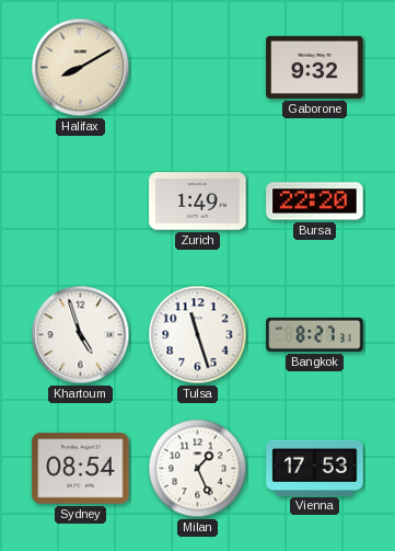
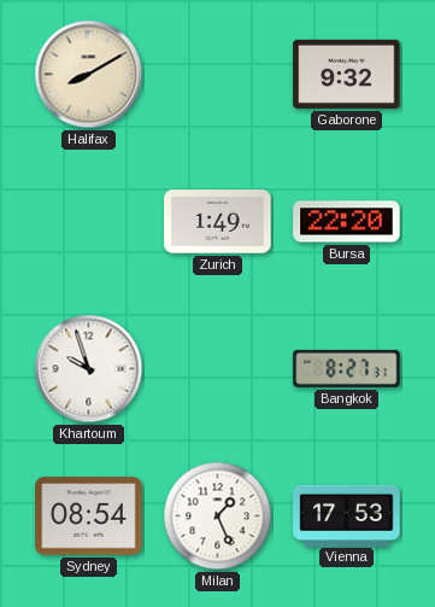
Khartoum: 4:57 -> 9:57 (89, 369)
Tulsa: 11:27 -> none (198, 335)
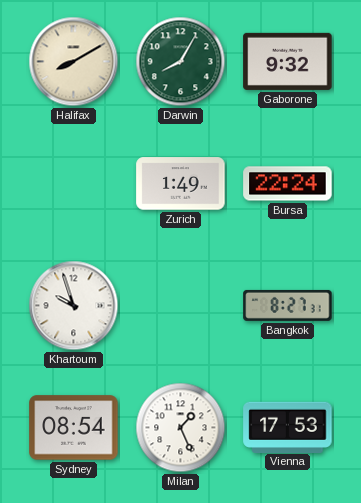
Darwin: none -> 8:05 (181, 62)
Bursa: 22:20 -> 22:24 (288, 184)
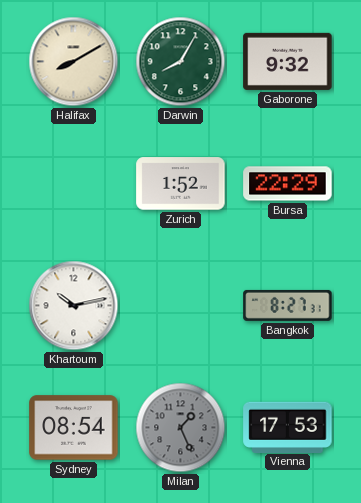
Zurich: 1:49 -> 1:52 (181, 184)
Bursa: 22:24 -> 22:29 (288, 184)
Khartoum: 9:57 -> 10:13 (74, 306)
Milan dial: white -> grey (181, 428)
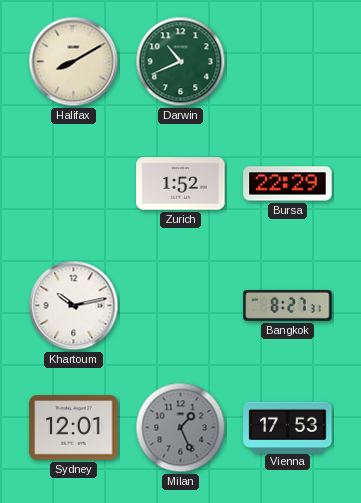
Darwin: 8:05 -> 10:41 (181, 62)
Gaborone: 9:32 -> none (288, 61)
Sydney: 08:54 -> 12:01 (74, 428)
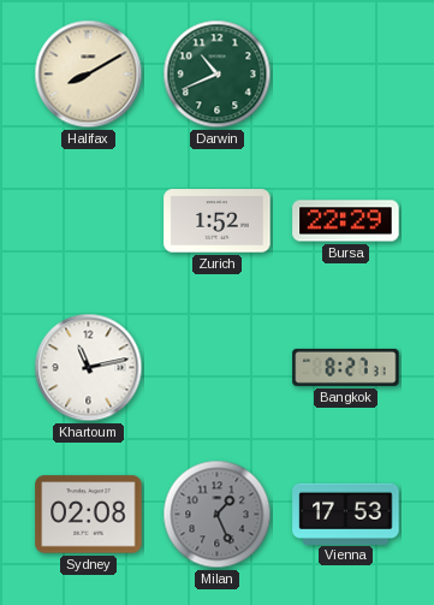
Khartoum: 10:13 -> 11:13 (89, 368)
Sydney: 12:01 -> 02:08 (89, 515)
